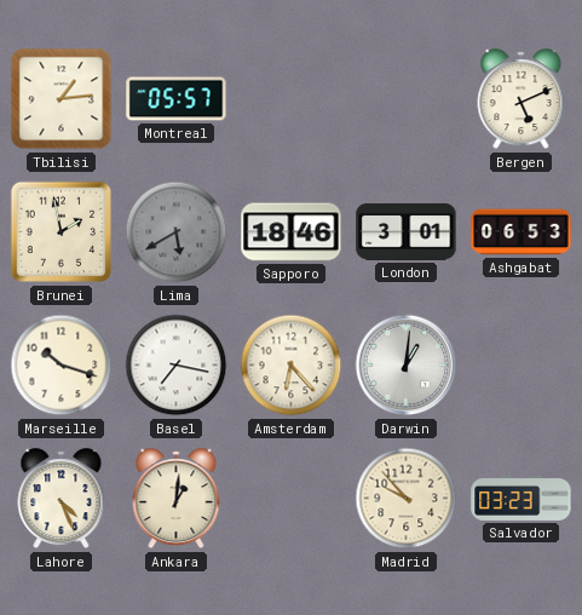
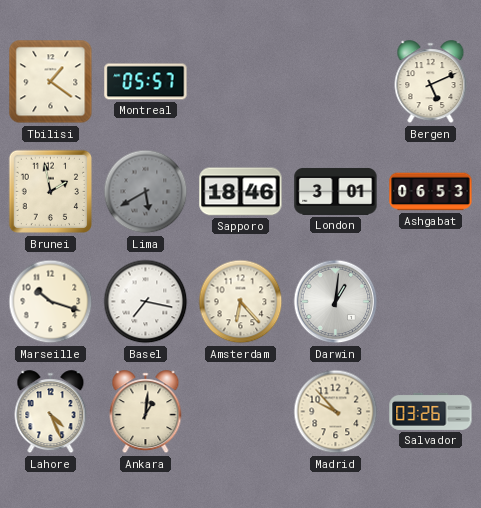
Tbilisi: 1:14 -> 1:21 (51, 82)
Salvador: 03:23 -> 03:26 (431, 411)
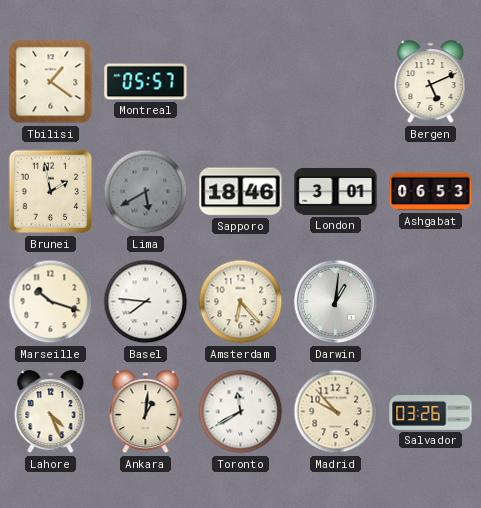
Basel: 7:17 -> 7:46 (146, 302)
Toronto: none -> 11:40 (241, 412)
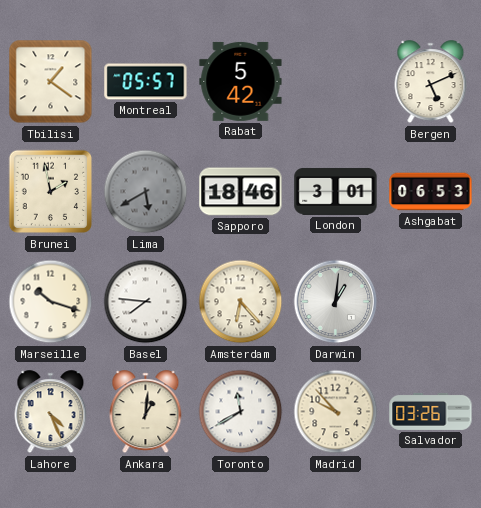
Rabat: none -> 5:42 (241, 81)
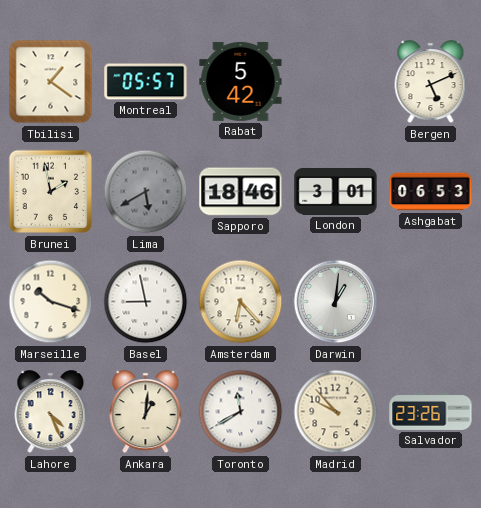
Basel: 7:46 -> 8:58 (146, 302)
Salvador: 03:26 -> 23:26 (431, 411)
